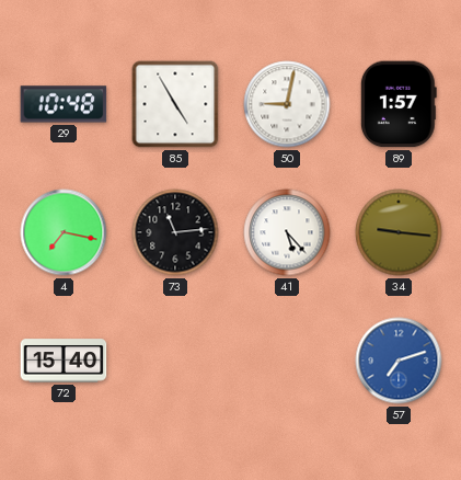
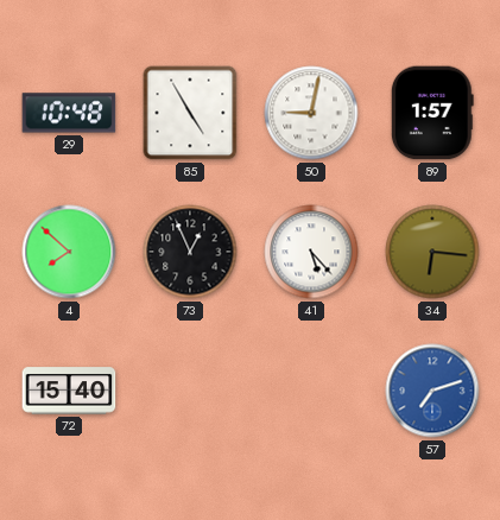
4: 7:17 -> 7:52 (69, 252)
73: 11:14 -> 12:56 (190, 252)
34: 9:16 -> 6:16 (432, 252)
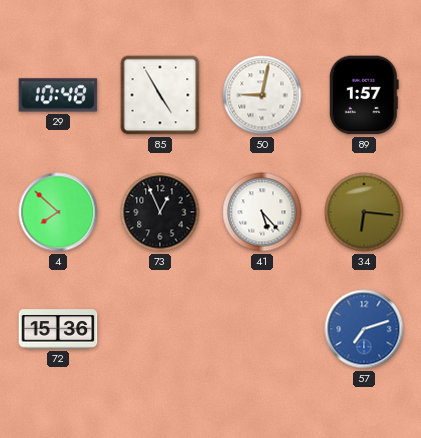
72: 15:40 -> 15:36 (58, 329)
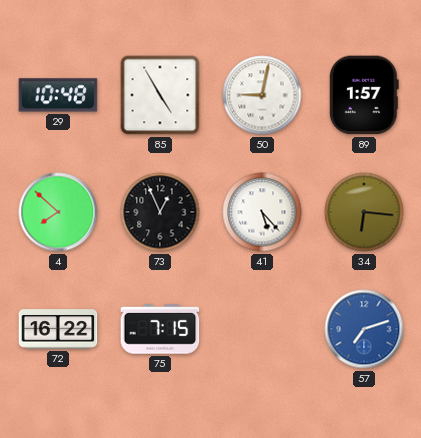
72: 15:36 -> 16:22 (58, 329)
75: none -> 7:15 (160, 329)
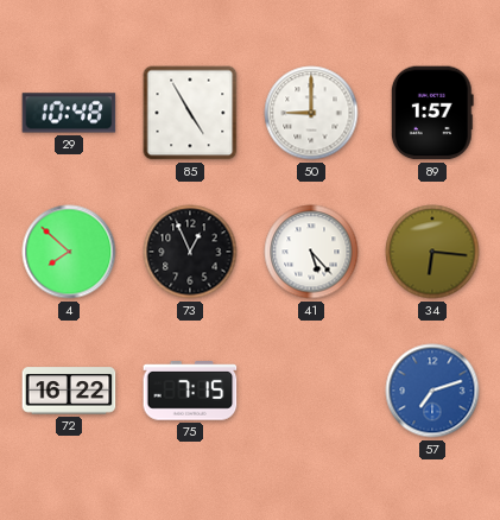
50: 9:02 -> 9:00 (311, 113)
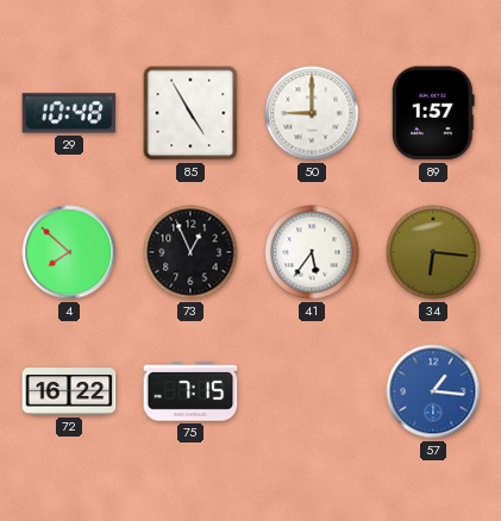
41: 5:23 -> 5:36 (312, 252)
57: 7:12 -> 1:16 (433, 391)
